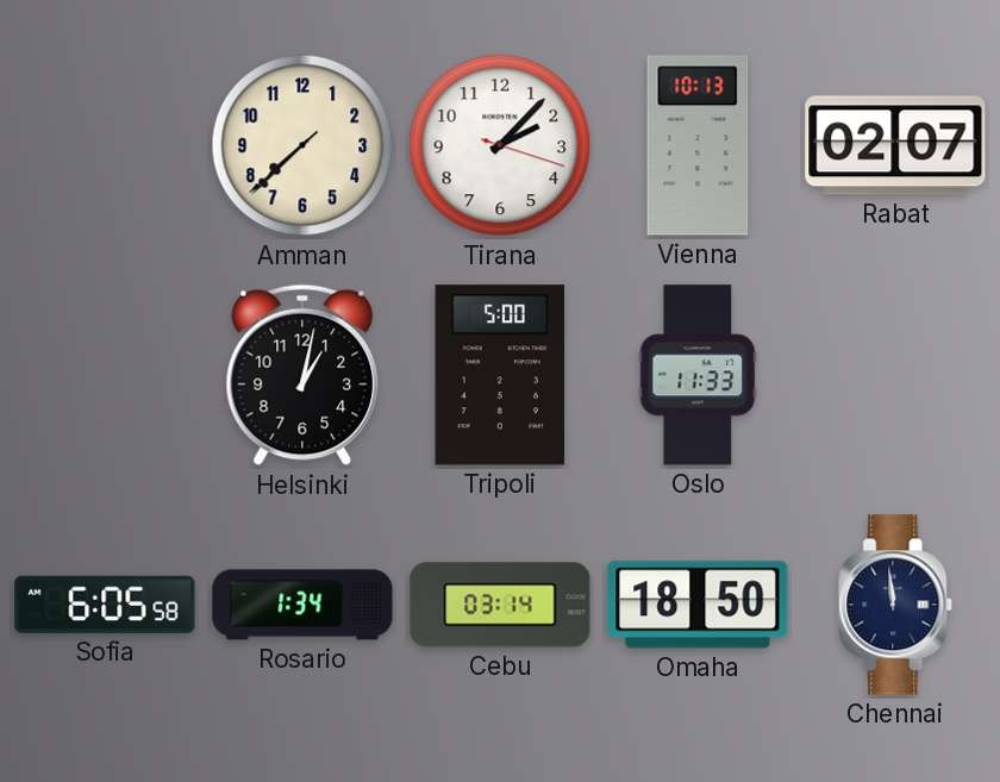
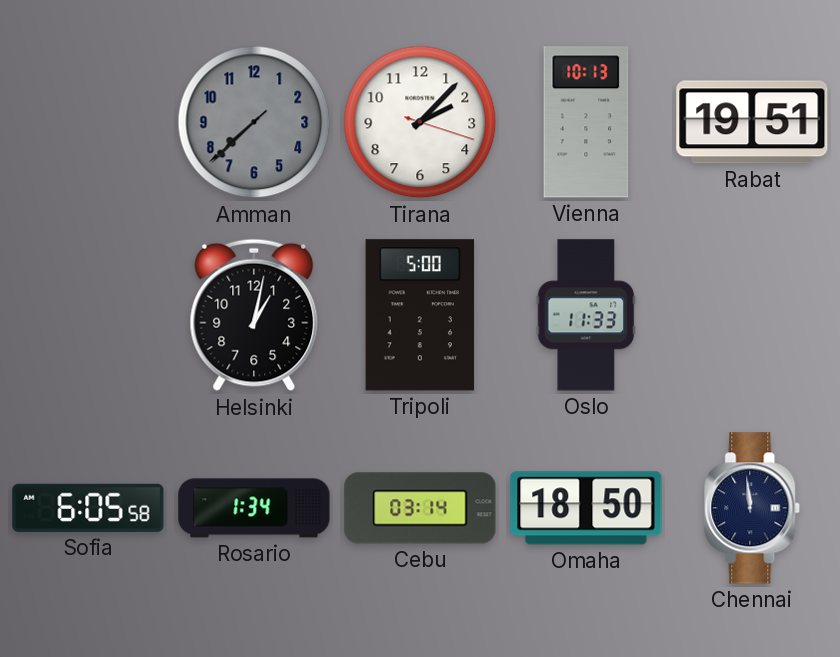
Amman dial: cream -> grey (254, 122)
Rabat: 02:07 -> 19:51 (752, 122)
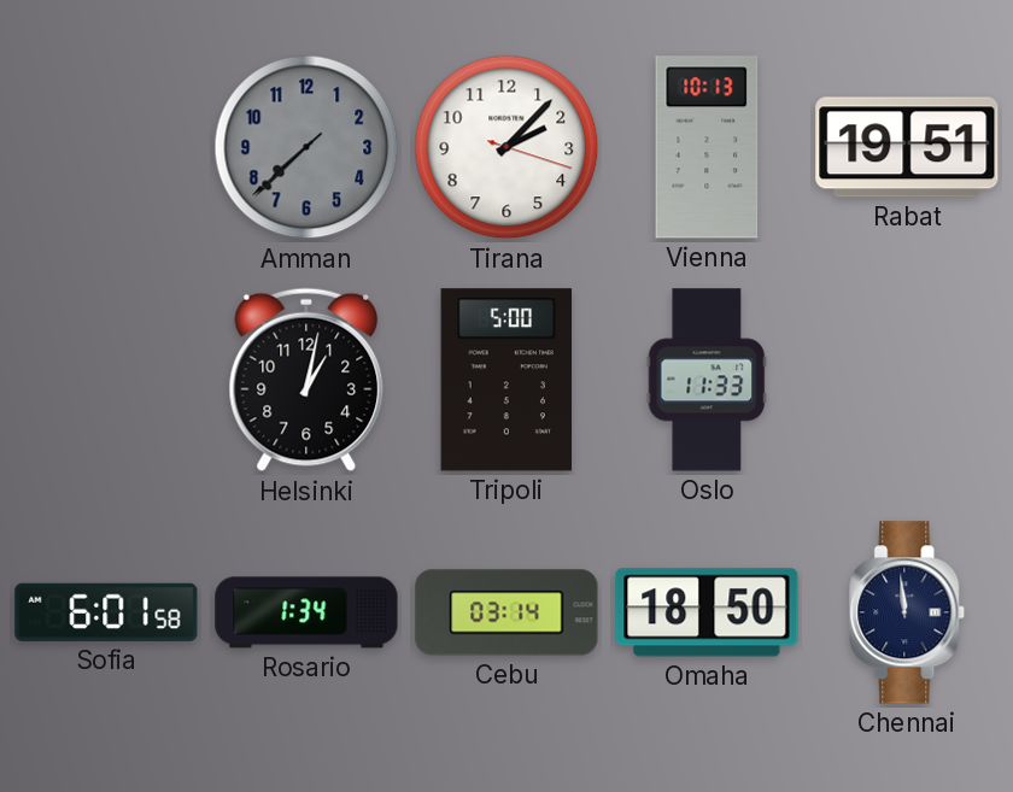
Sofia: 6:05 -> 6:01 (106, 612)
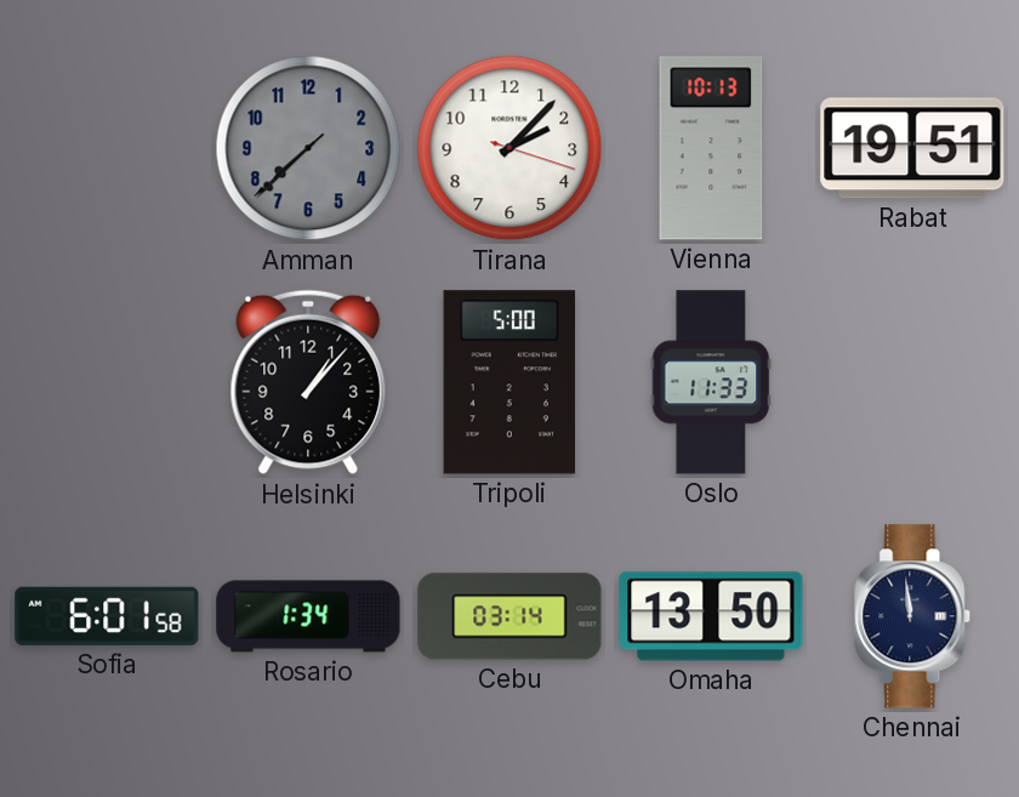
Helsinki: 1:02 -> 1:07 (308, 382)
Omaha: 18:50 -> 13:50 (711, 616)
